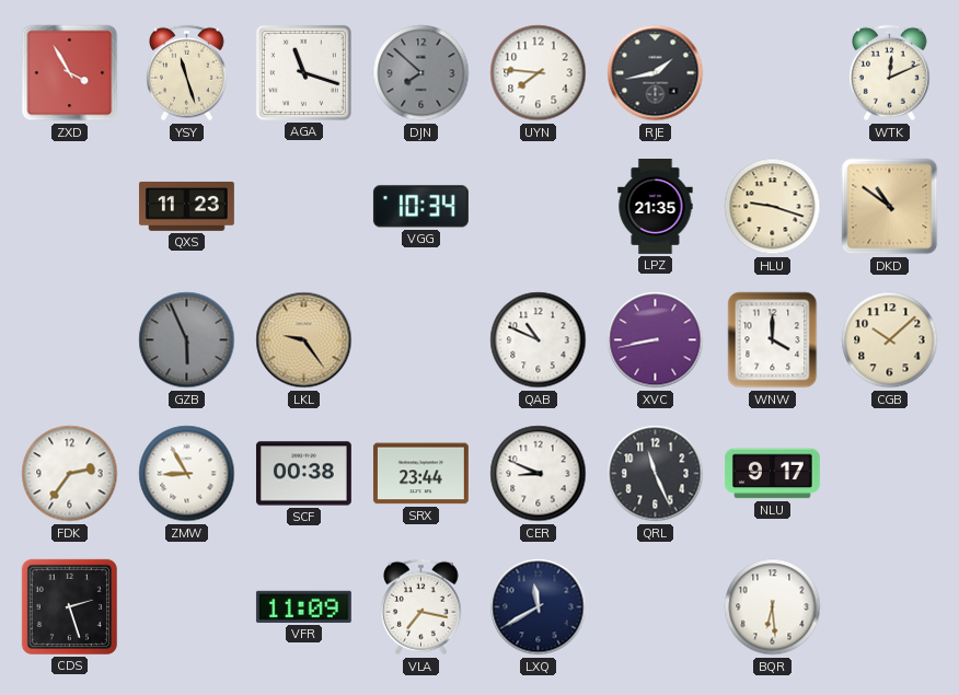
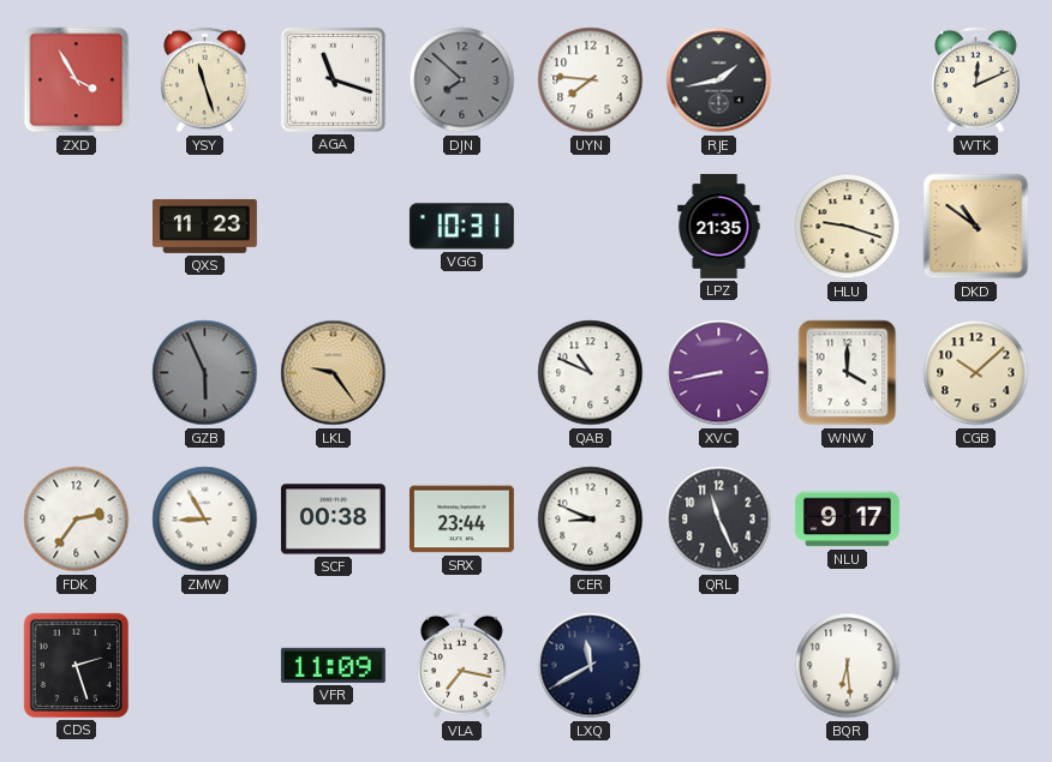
VGG: 10:34 -> 10:31 (461, 227)
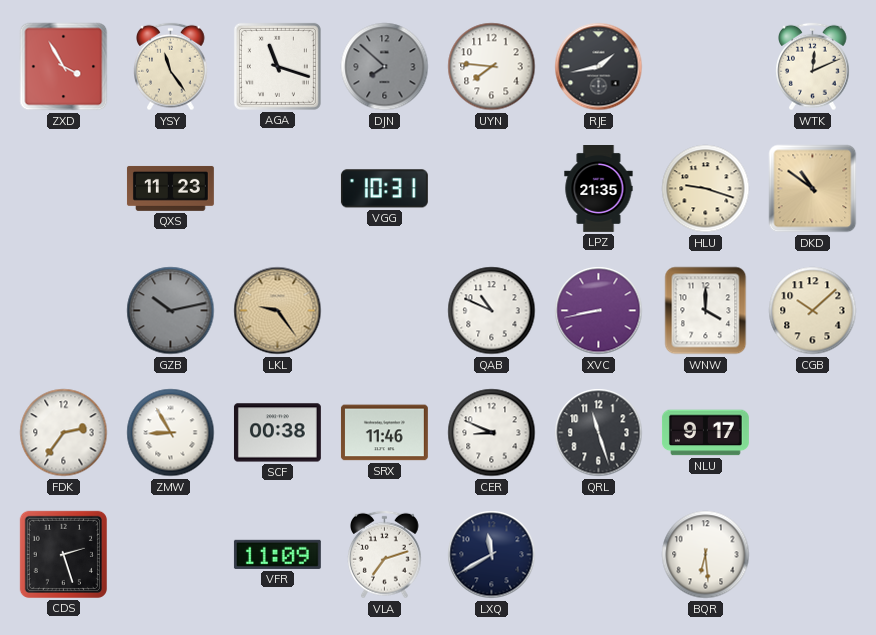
YSY: 11:27 -> 11:24 (171, 67)
GZB: 5:56 -> 10:13 (171, 311)
SRX: 23:44 -> 11:46 (384, 433)
QRL: 11:26 -> 11:27 (599, 433)
VLA: 7:17 -> 7:12 (385, 555)
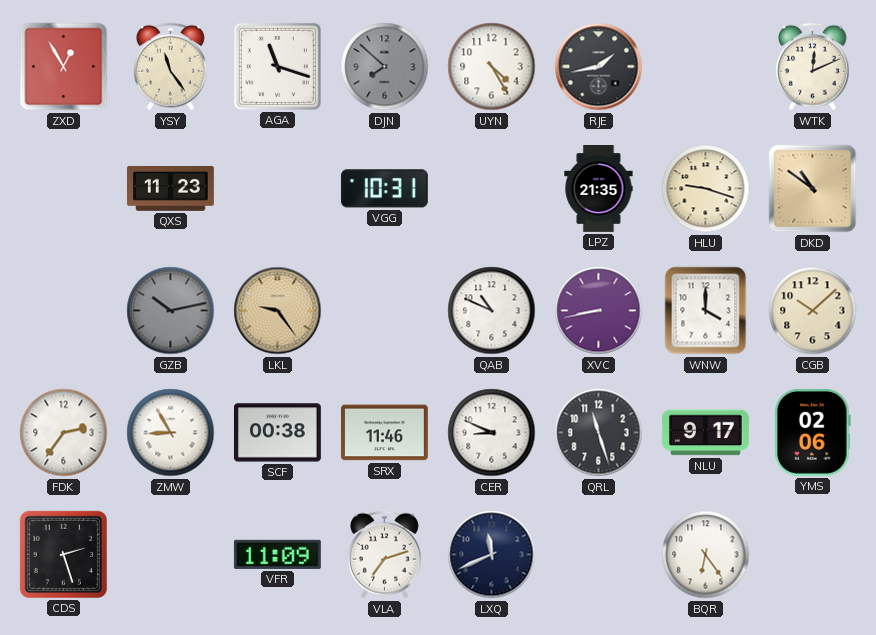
ZXD: 3:55 -> 12:55 (64, 67)
UYN: 7:46 -> 4:25 (492, 67)
YMS: none -> 02:06 (813, 432)
LXQ: 11:40 -> 11:41 (492, 555)
BQR: 6:29 -> 6:24 (706, 555)
